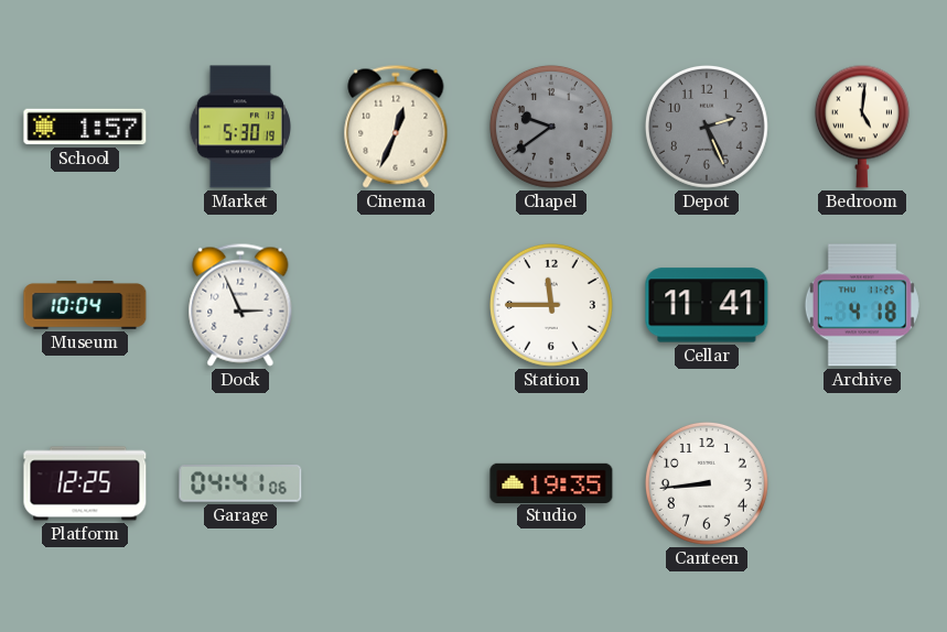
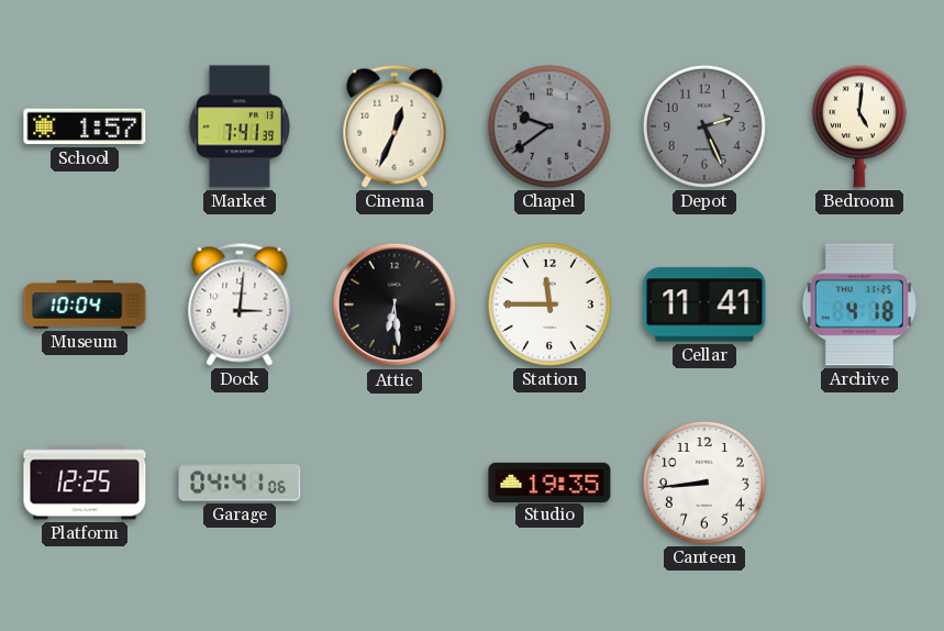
Market: 5:30 -> 7:41 (238, 126)
Dock: 2:56 -> 3:01 (240, 305)
Attic: none -> 6:29 (395, 305)
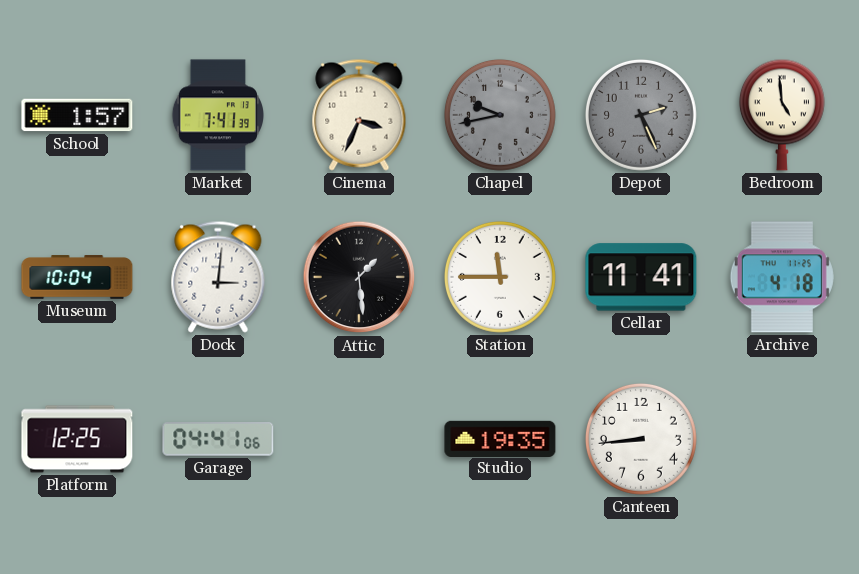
Cinema: 12:34 -> 3:34 (359, 115)
Chapel: 9:39 -> 9:43 (500, 115)
Bedroom: 5:01 -> 4:59 (782, 115)
Attic: 6:29 -> 1:29 (359, 277)
